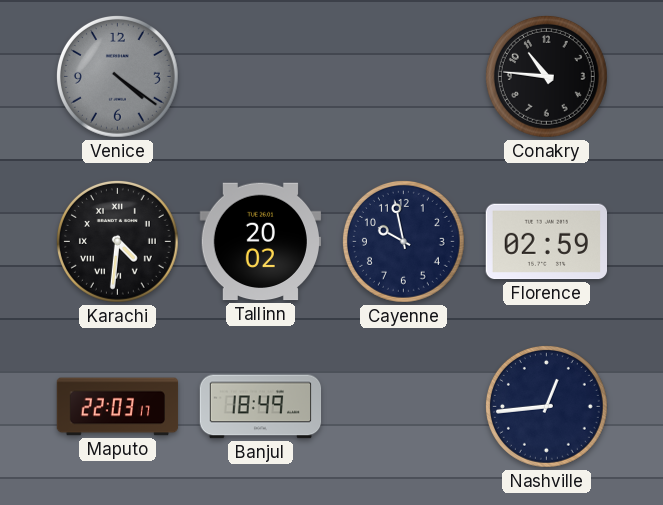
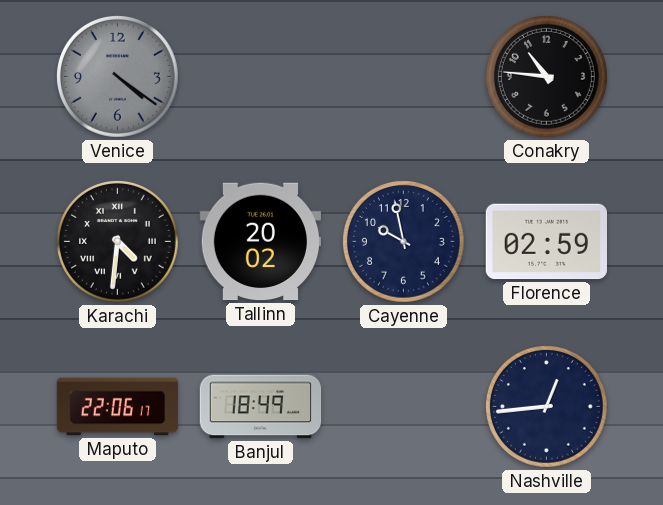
Maputo: 22:03 -> 22:06 (118, 407)
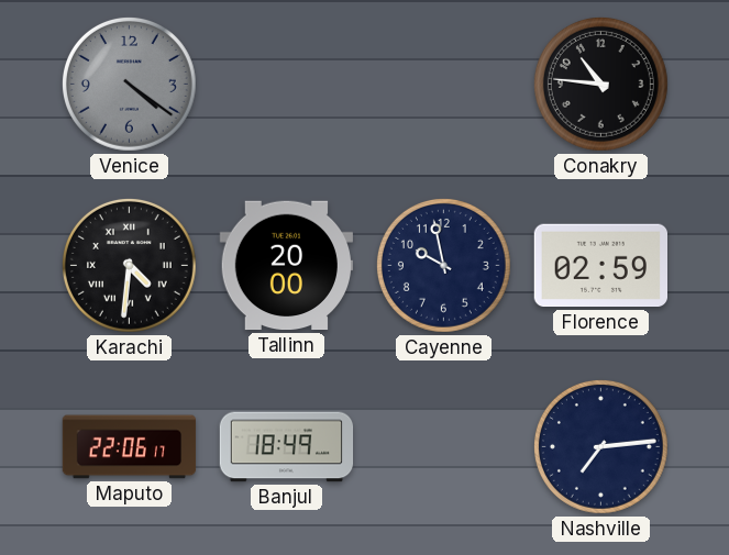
Tallinn: 20:02 -> 20:00 (286, 266)
Nashville: 12:44 -> 7:14 (600, 446)
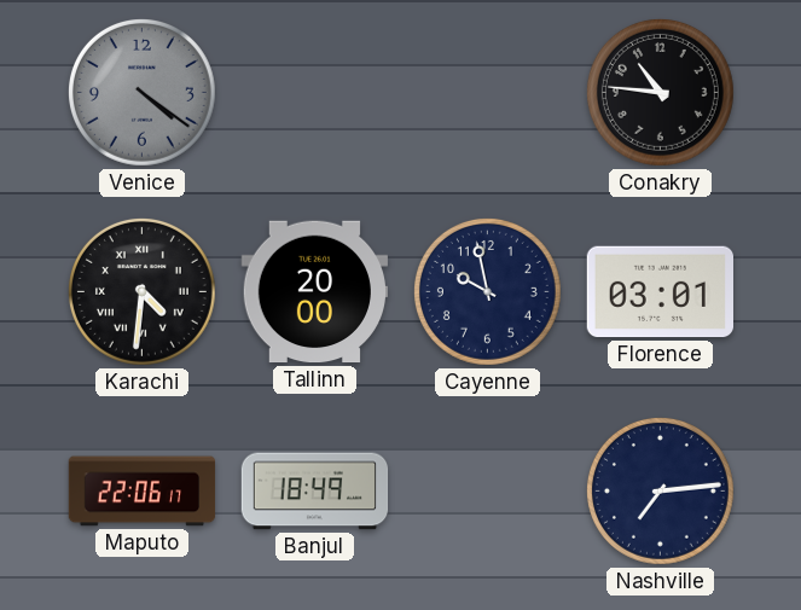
Florence: 02:59 -> 03:01 (660, 292)
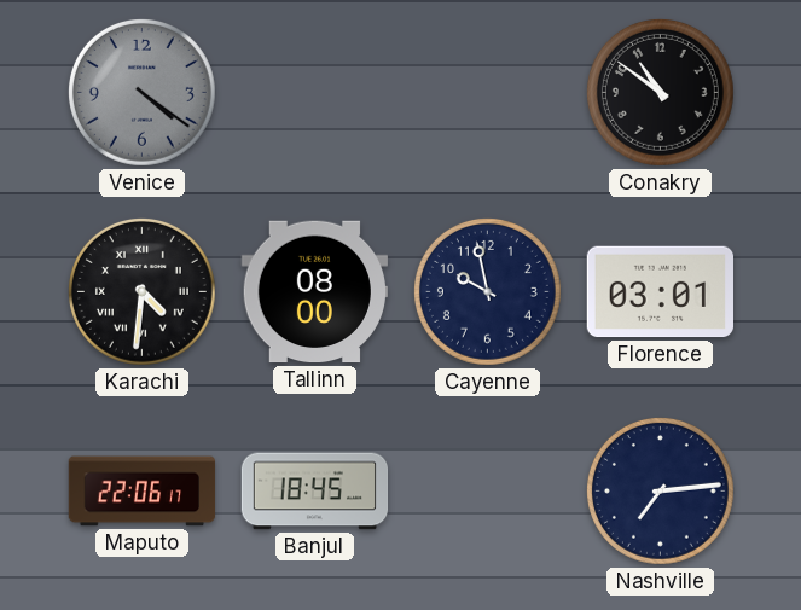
Conakry: 10:46 -> 10:51 (660, 92)
Tallinn: 20:00 -> 08:00 (314, 292)
Banjul: 18:49 -> 18:45 (315, 492)
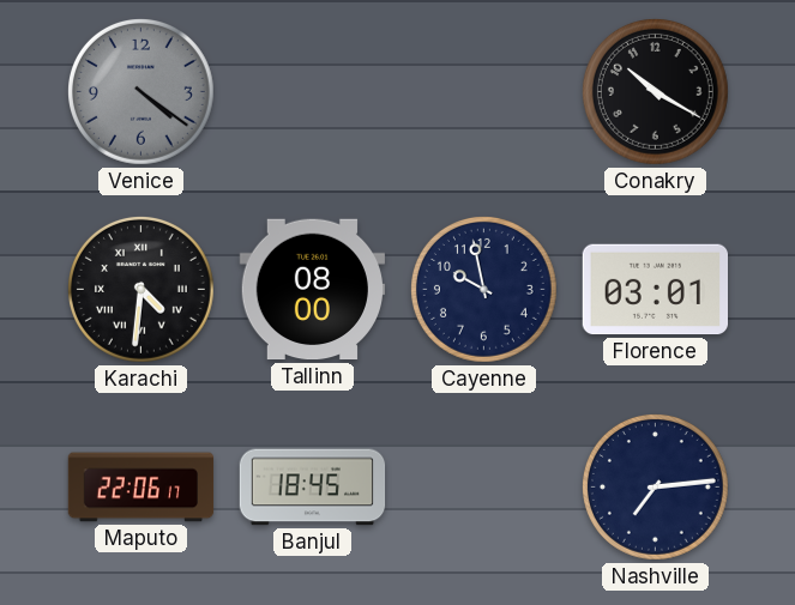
Conakry: 10:51 -> 10:20 (655, 91)
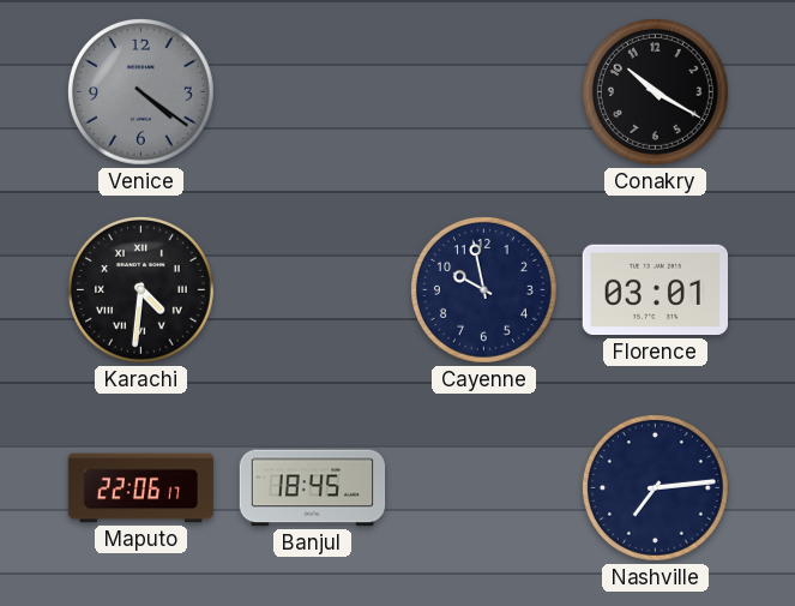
Tallinn: 08:00 -> none (312, 290)
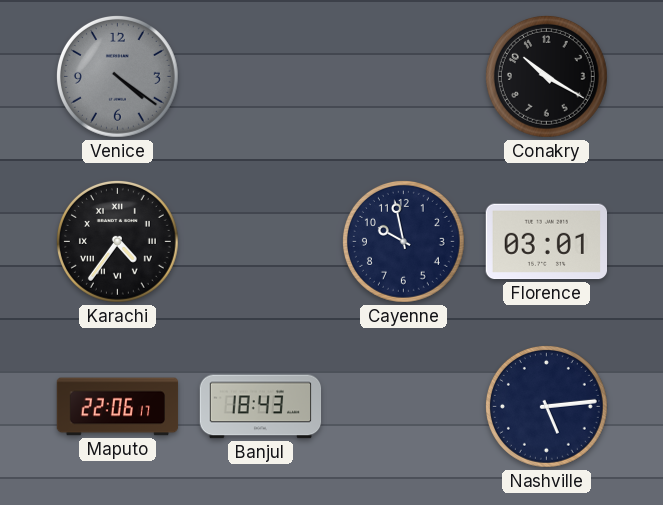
Karachi: 4:31 -> 4:36 (117, 241)
Banjul: 18:45 -> 18:43 (261, 407)
Nashville: 7:14 -> 5:14 (546, 406)
